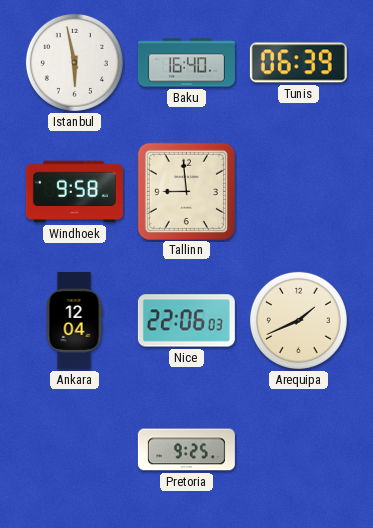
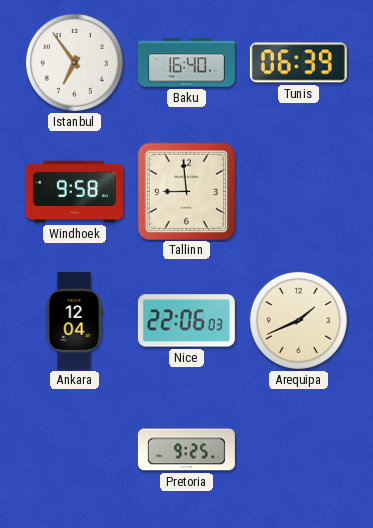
Istanbul: 5:58 -> 6:54 (74, 62)
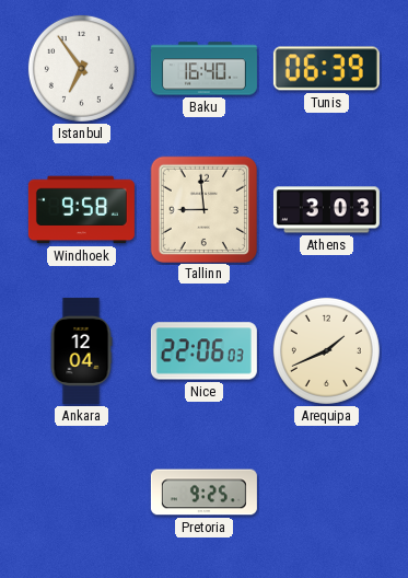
Athens: none -> 3:03 (326, 210)
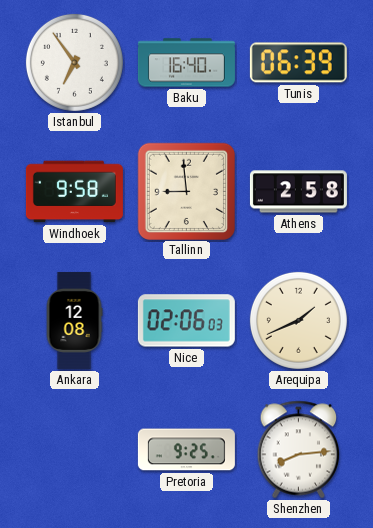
Athens: 3:03 -> 2:58 (298, 192)
Ankara: 12:04 -> 12:08 (74, 320)
Nice: 22:06 -> 02:06 (186, 321)
Shenzhen: none -> 8:14 (299, 450)
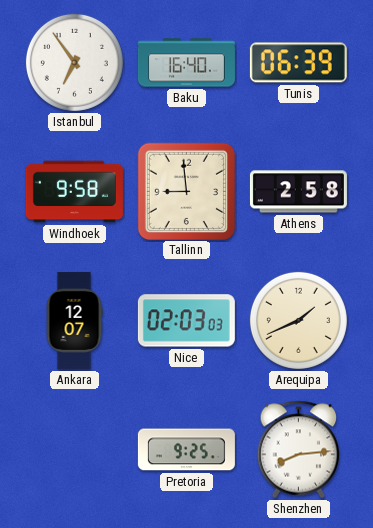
Ankara: 12:08 -> 12:07 (74, 320)
Nice: 02:06 -> 02:03 (186, 321)
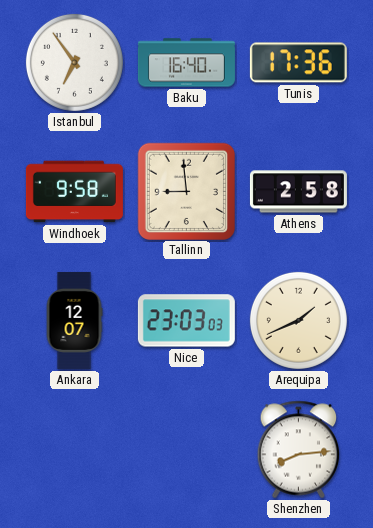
Tunis: 06:39 -> 17:36 (298, 63)
Nice: 02:03 -> 23:03 (186, 321)
Pretoria: 9:25 -> none (186, 450)
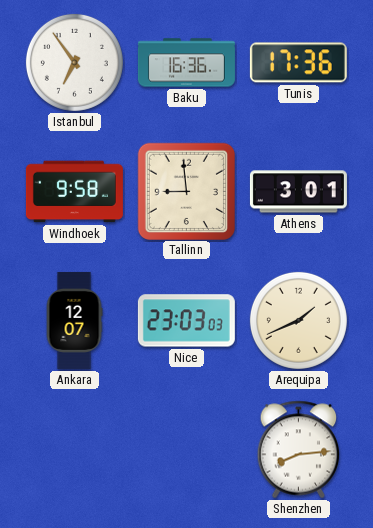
Baku: 16:40 -> 16:36 (186, 63)
Athens: 2:58 -> 3:01 (298, 192)
